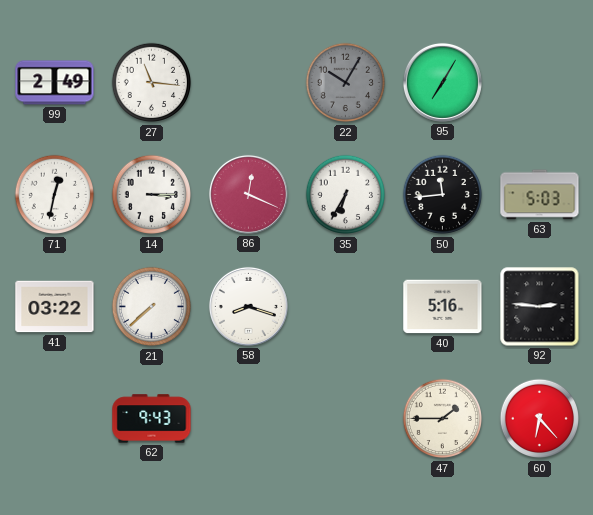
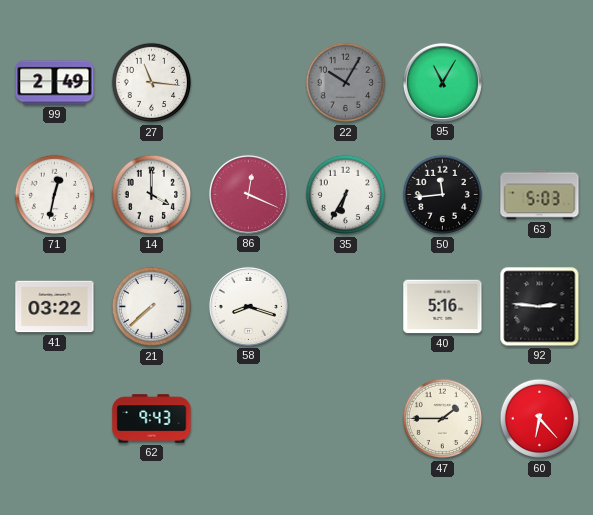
95: 7:05 -> 11:05 (442, 82)
14: 3:15 -> 4:00 (152, 195)
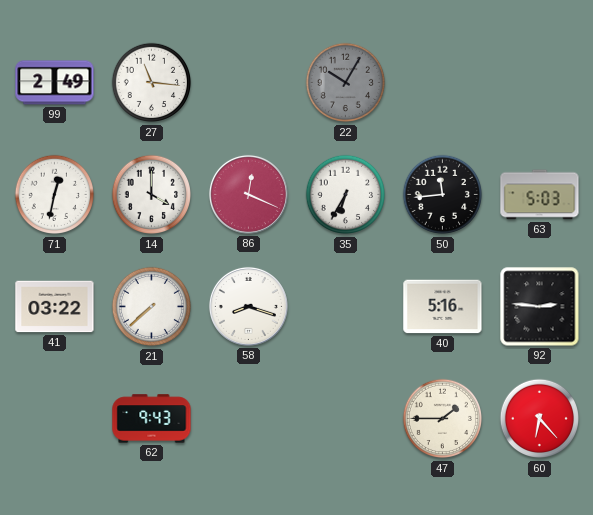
95: 11:05 -> none (442, 82)
